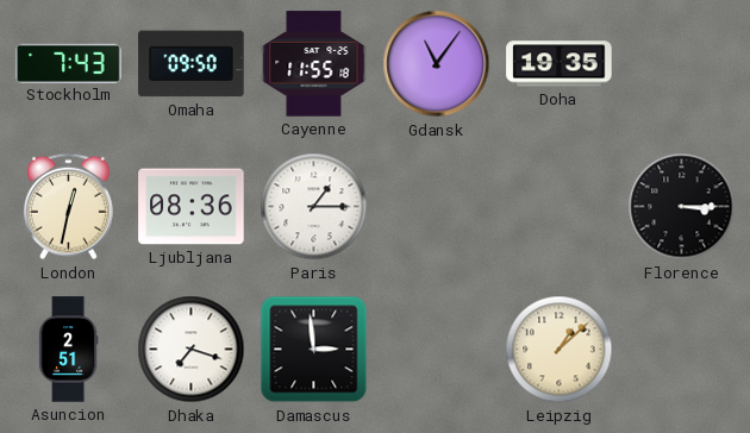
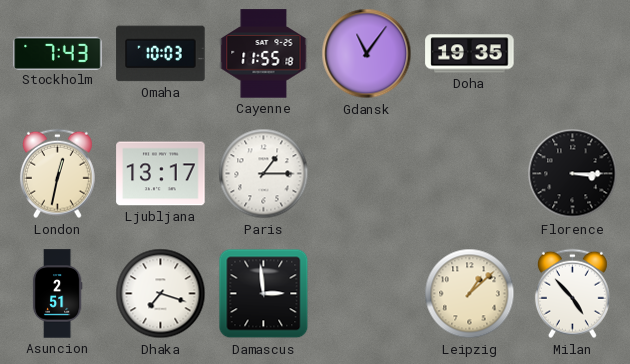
Omaha: 09:50 -> 10:03 (161, 54)
Ljubljana: 08:36 -> 13:17 (161, 174)
Milan: none -> 4:53 (572, 294)
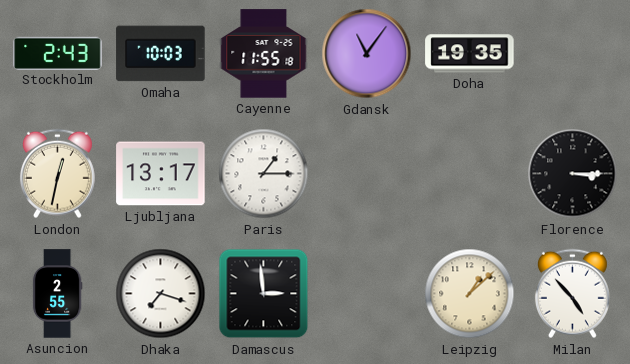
Stockholm: 7:43 -> 2:43 (58, 53)
Asuncion: 2:51 -> 2:55 (57, 294)
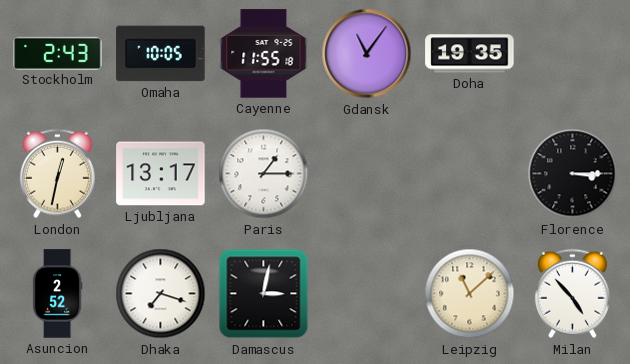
Omaha: 10:03 -> 10:05 (161, 54)
Asuncion: 2:55 -> 2:52 (57, 294)
Damascus: 2:59 -> 3:02 (264, 294)
Leipzig: 1:08 -> 11:08 (470, 294)
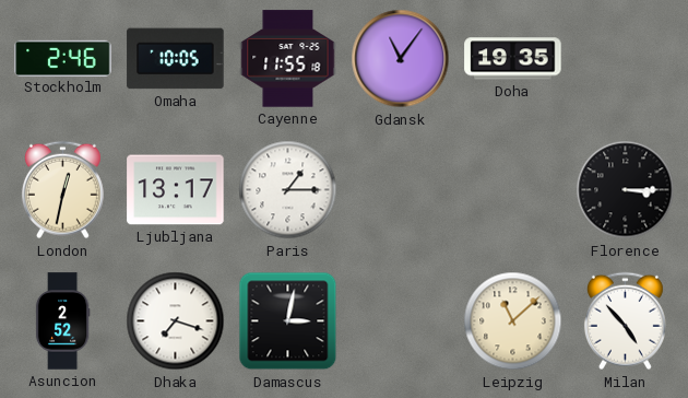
Stockholm: 2:43 -> 2:46 (63, 58)
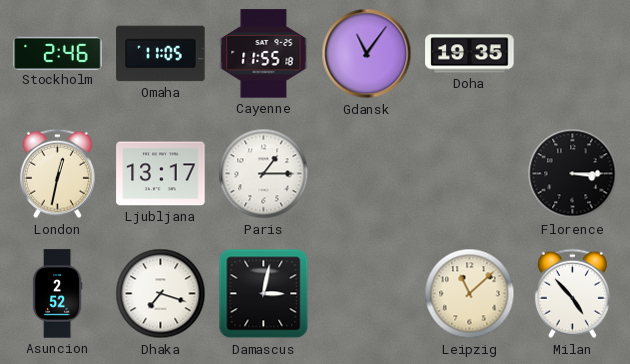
Omaha: 10:05 -> 11:05 (161, 54)
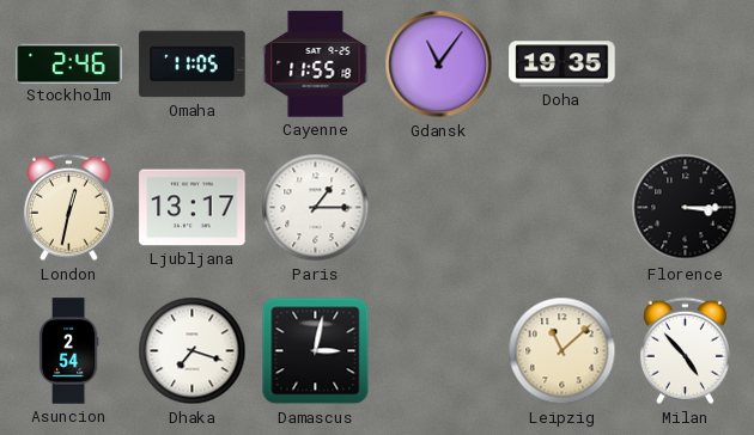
Asuncion: 2:52 -> 2:54 (68, 351)
